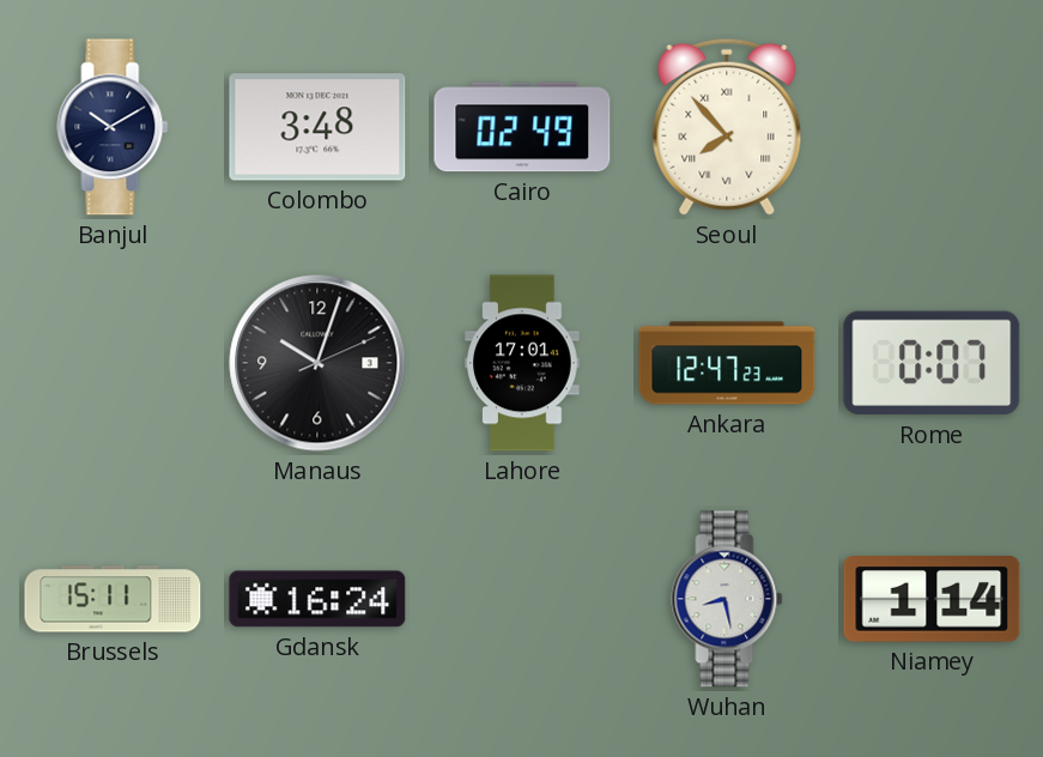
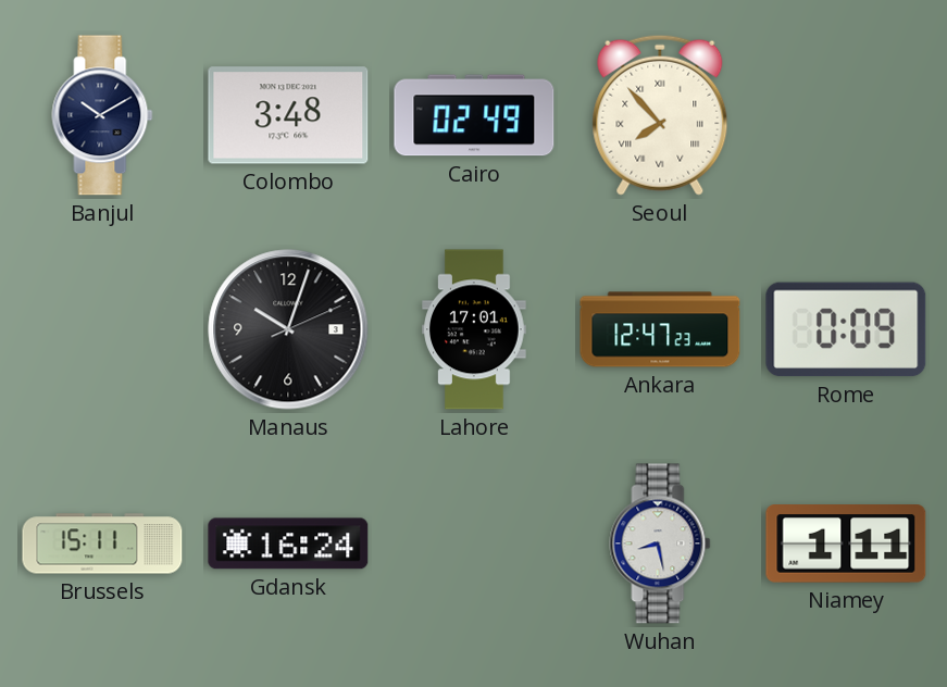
Rome: 0:07 -> 0:09 (846, 329)
Niamey: 1:14 -> 1:11 (846, 545)
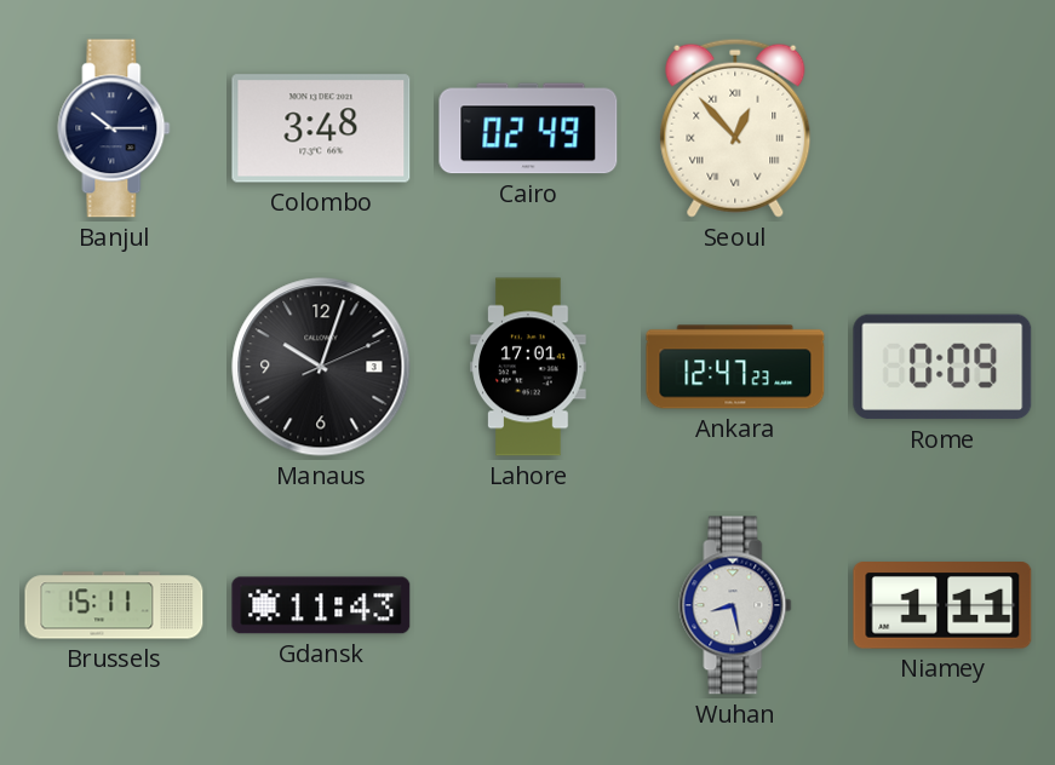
Banjul: 10:10 -> 10:15 (114, 128)
Seoul: 7:53 -> 12:53 (735, 128)
Gdansk: 16:24 -> 11:43 (321, 605)
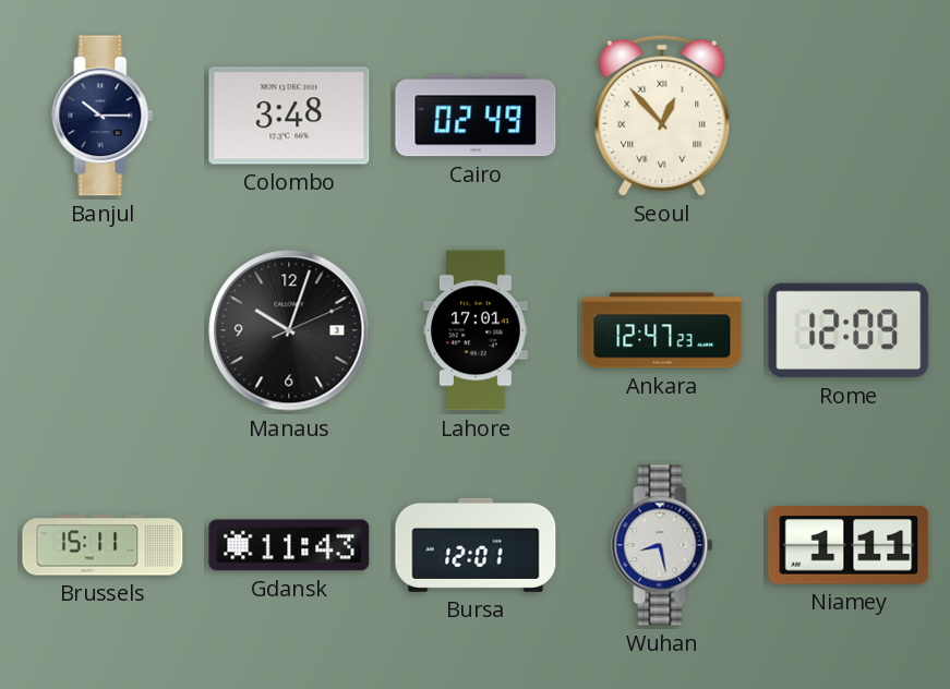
Rome: 0:09 -> 12:09 (849, 330)
Bursa: none -> 12:01 (476, 545)
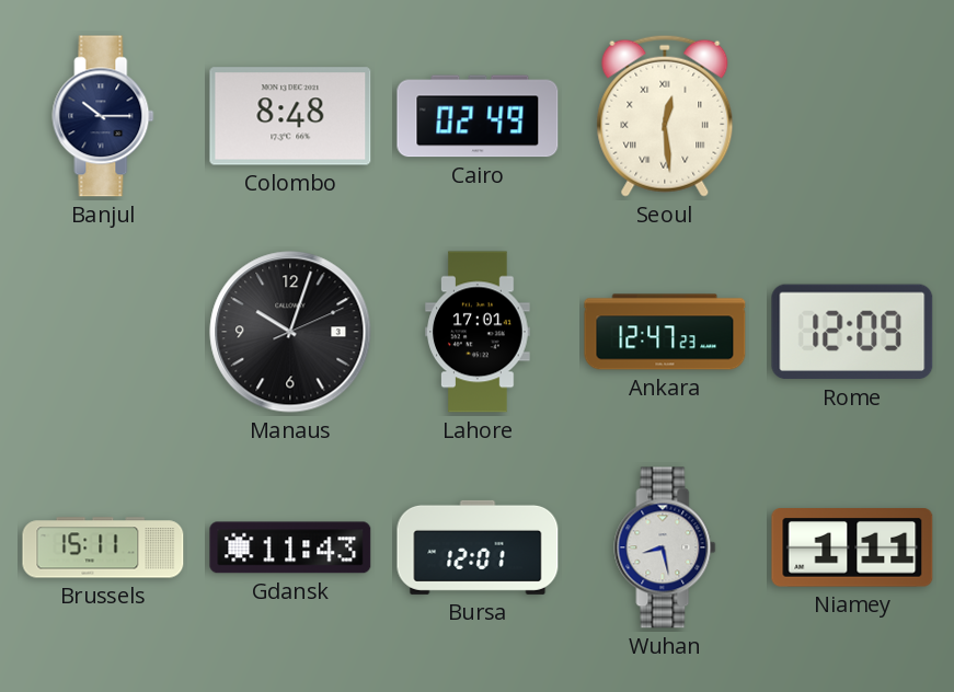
Colombo: 3:48 -> 8:48 (290, 116)
Seoul: 12:53 -> 12:29 (665, 116)
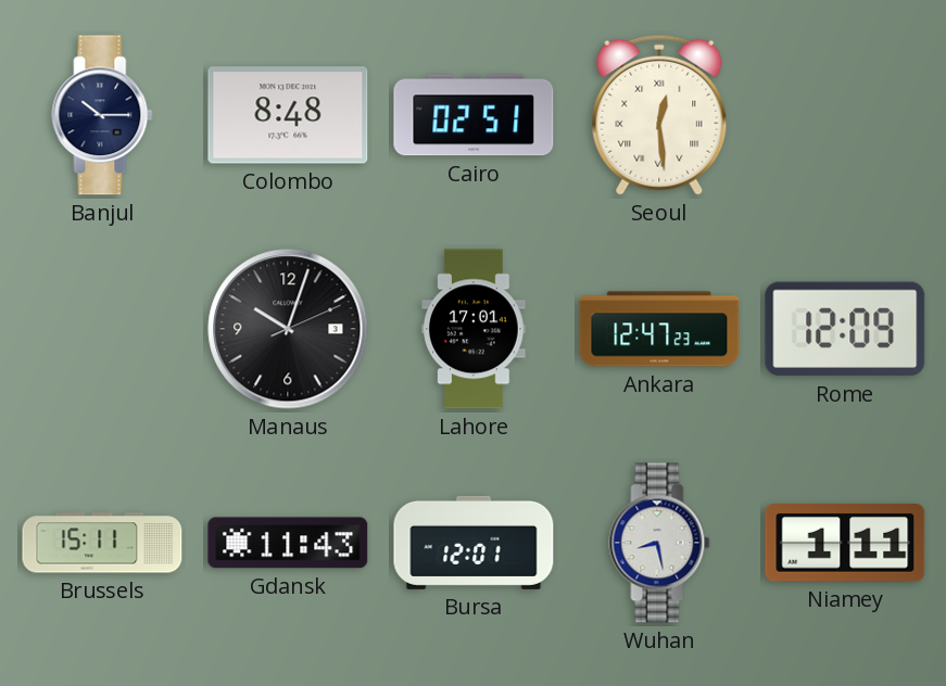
Cairo: 02:49 -> 02:51 (474, 115)
